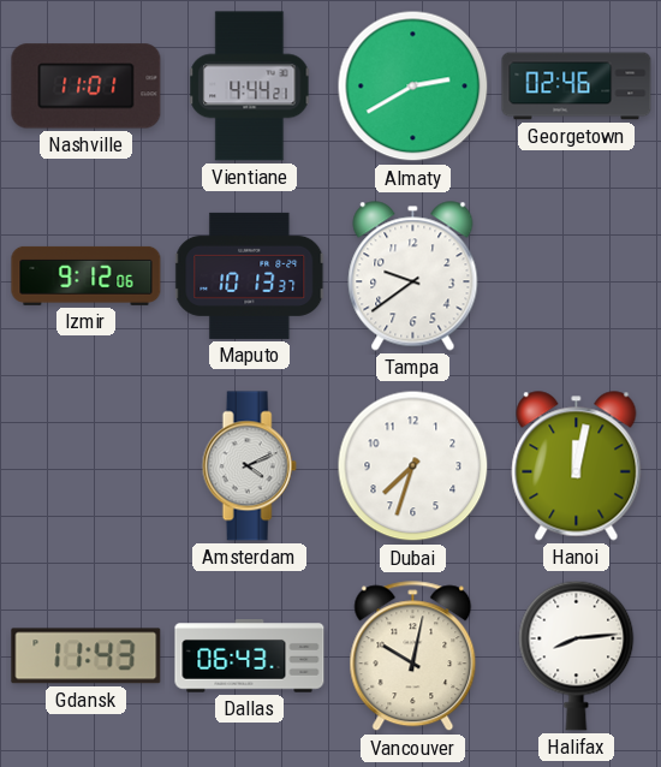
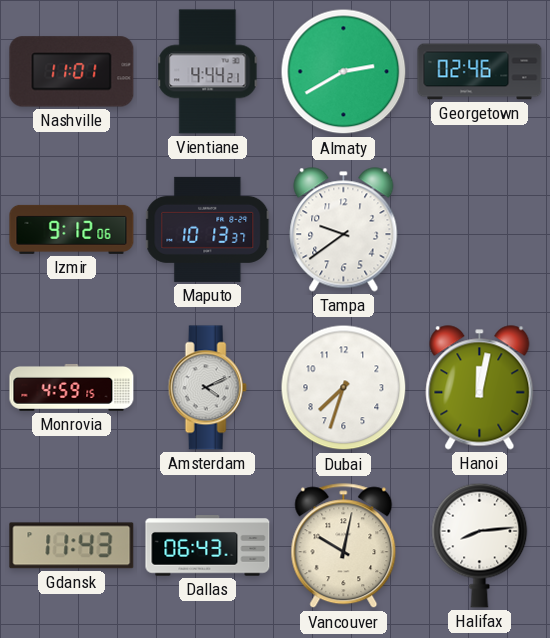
Monrovia: none -> 4:59 (72, 387)
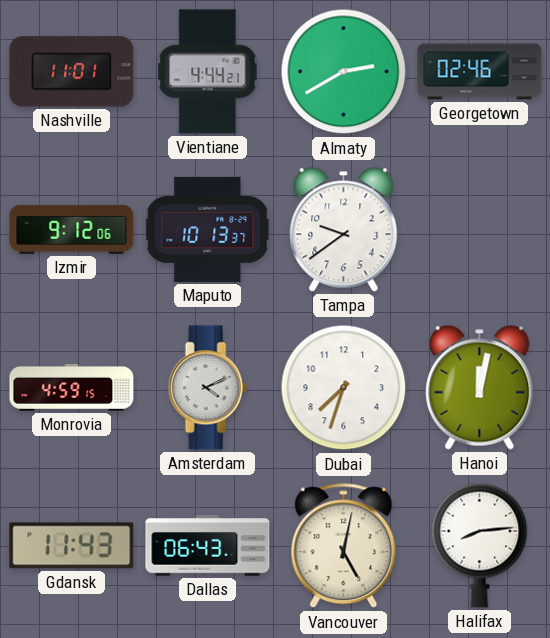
Vancouver: 10:02 -> 5:02 (344, 546)
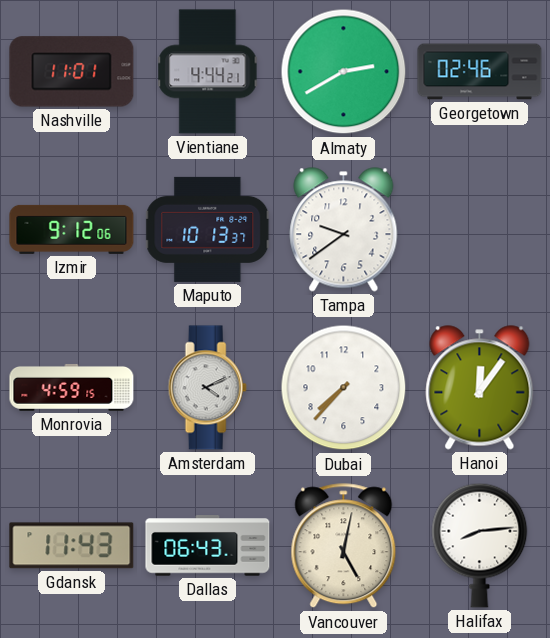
Dubai: 7:33 -> 7:37 (344, 388)
Hanoi: 12:02 -> 12:06 (480, 388)
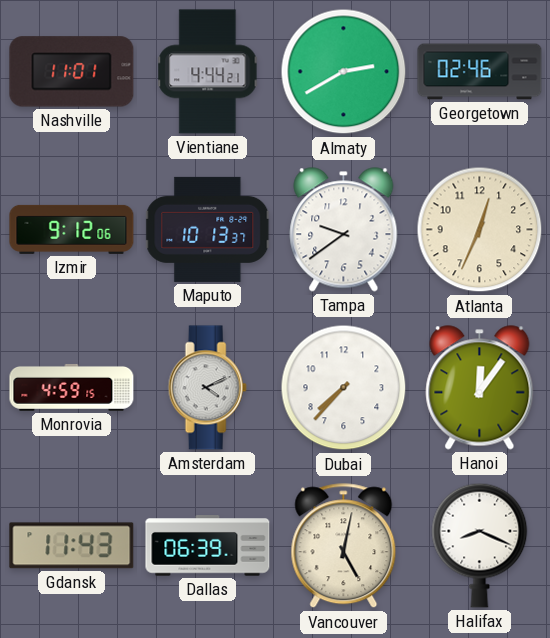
Atlanta: none -> 12:34 (480, 230)
Dallas: 06:43 -> 06:39 (208, 546)
Halifax: 8:14 -> 8:19 (480, 545)
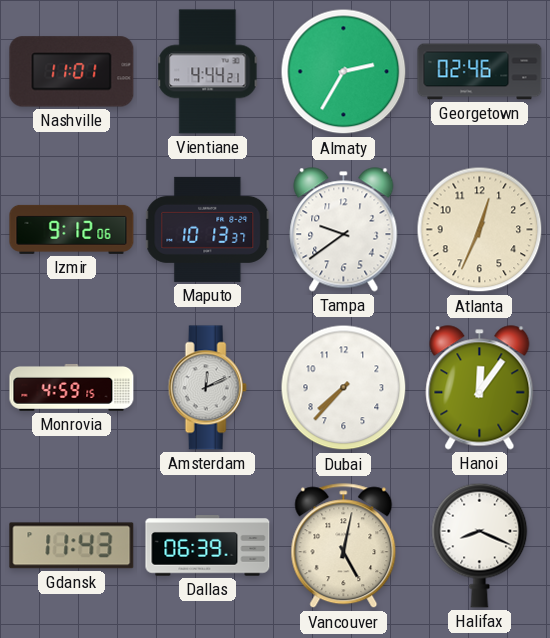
Almaty: 2:40 -> 2:35 (344, 72)
Amsterdam: 4:11 -> 12:11 (207, 388)
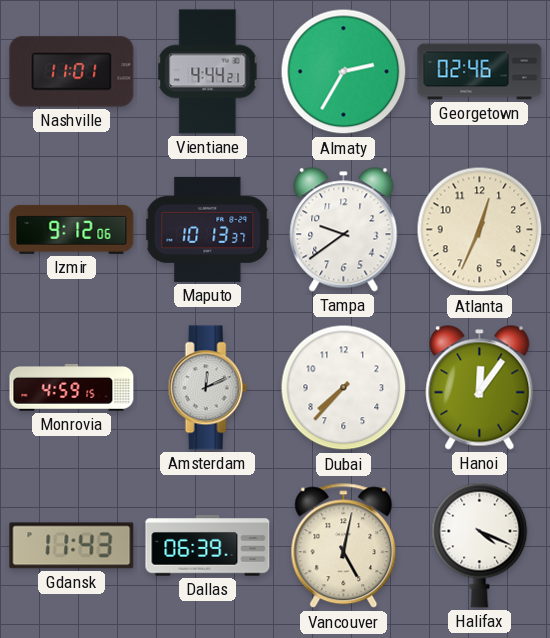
Halifax: 8:19 -> 4:19 (480, 545)
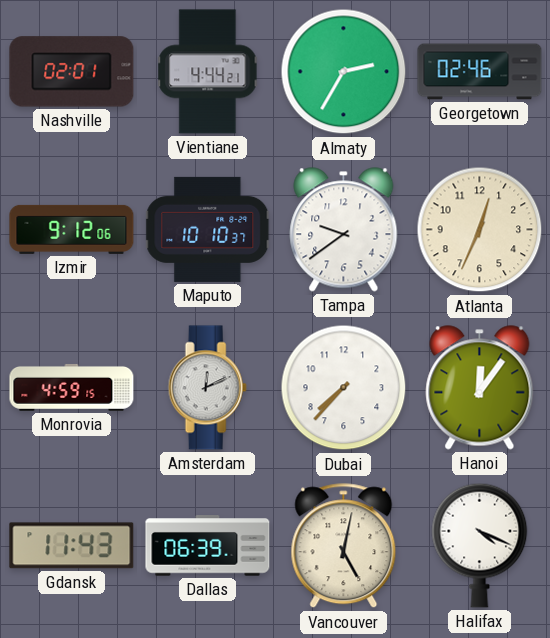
Nashville: 11:01 -> 02:01 (72, 72)
Maputo: 10:13 -> 10:10 (208, 229)
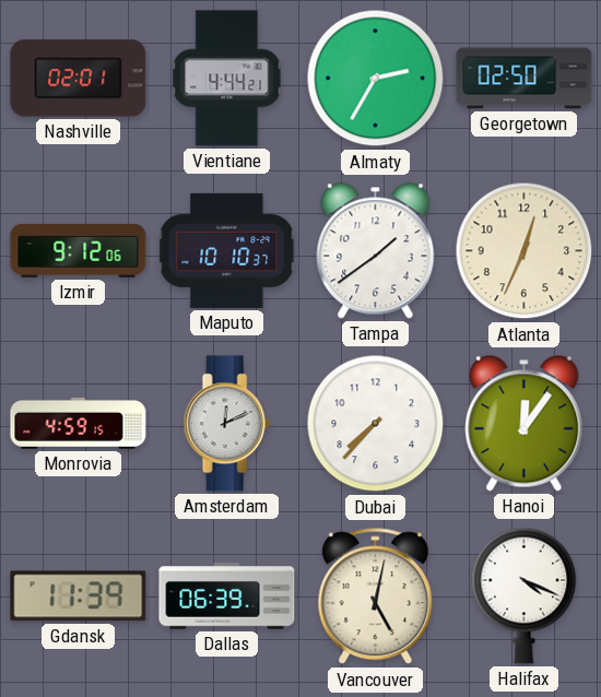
Georgetown: 02:46 -> 02:50 (525, 79)
Tampa: 9:39 -> 1:39 (376, 251)
Gdansk: 11:43 -> 11:39 (79, 596)
